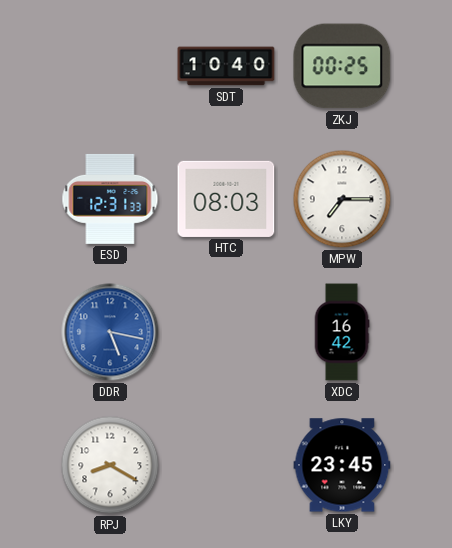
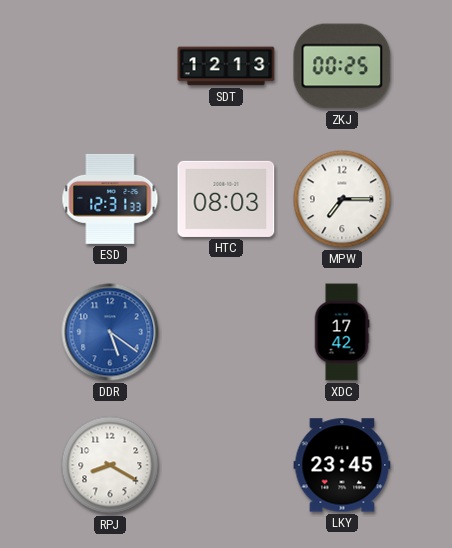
SDT: 10:40 -> 12:13 (226, 66)
DDR: 5:17 -> 5:21 (110, 332)
XDC: 16:42 -> 17:42 (342, 332)
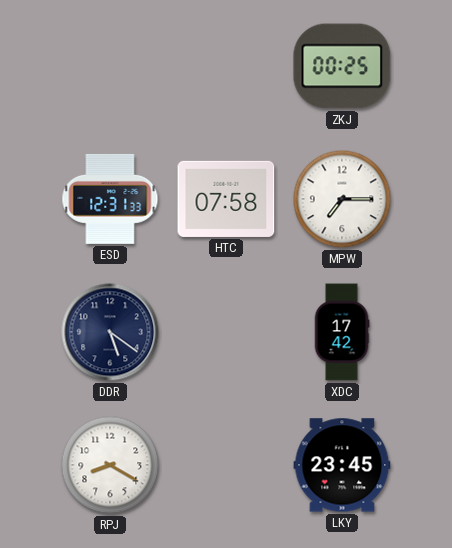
SDT: 12:13 -> none (226, 66)
HTC: 08:03 -> 07:58 (226, 199)
DDR dial: blue -> navy (110, 332)
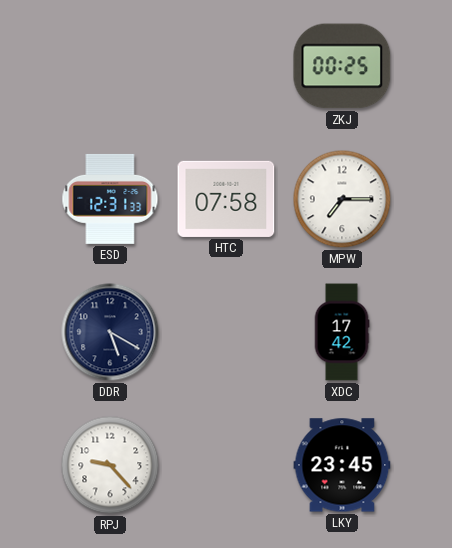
DDR: 5:21 -> 5:20 (110, 332)
RPJ: 8:20 -> 9:23 (110, 465)
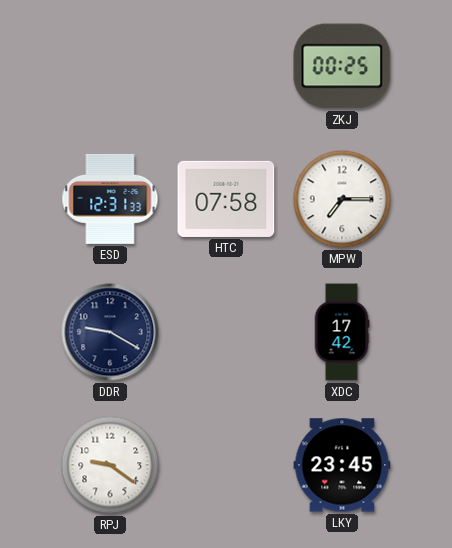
DDR: 5:20 -> 9:20 (110, 332)
RPJ: 9:23 -> 9:21 (110, 465)
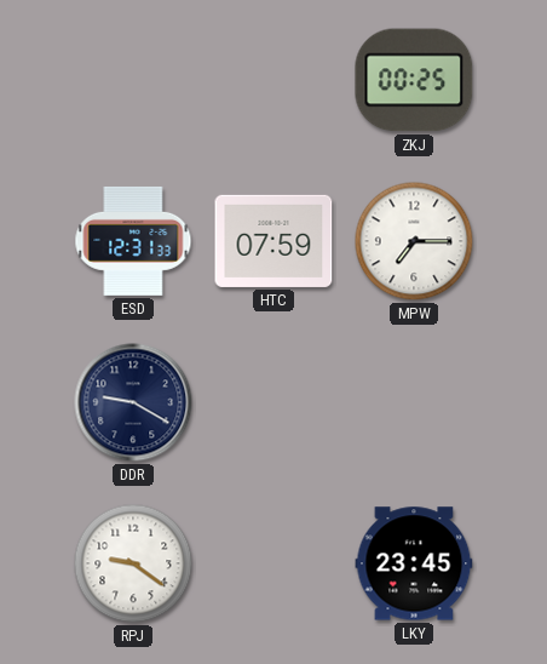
HTC: 07:58 -> 07:59 (273, 241)
XDC: 17:42 -> none (342, 332)
